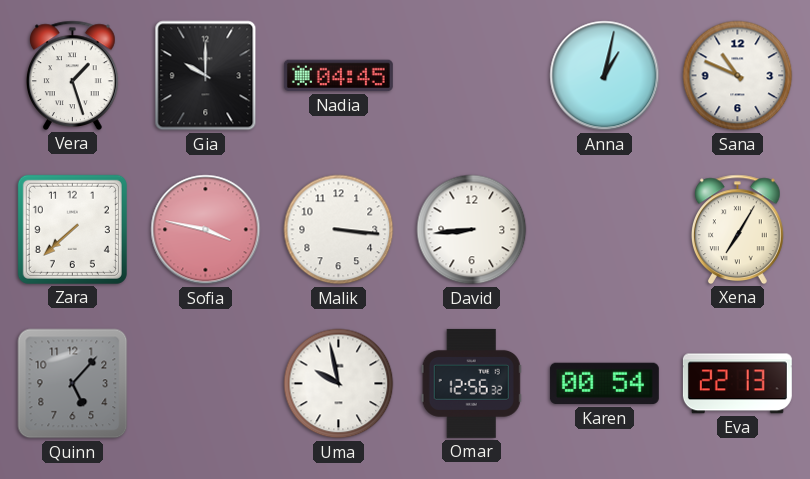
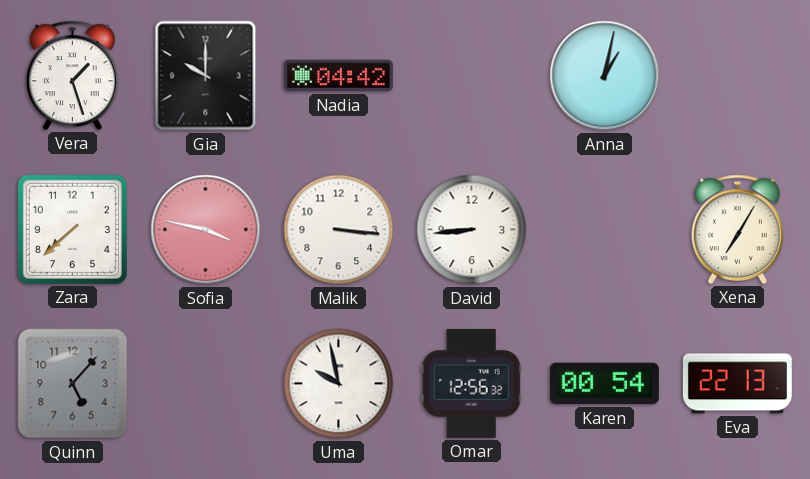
Nadia: 04:45 -> 04:42 (338, 76)
Sana: 10:49 -> none (738, 76)
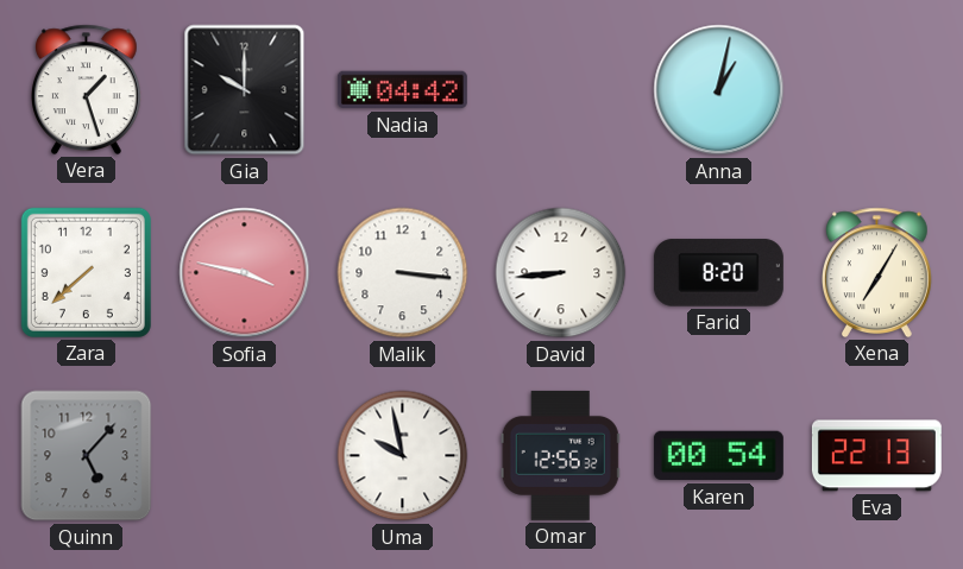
Farid: none -> 8:20 (718, 273)
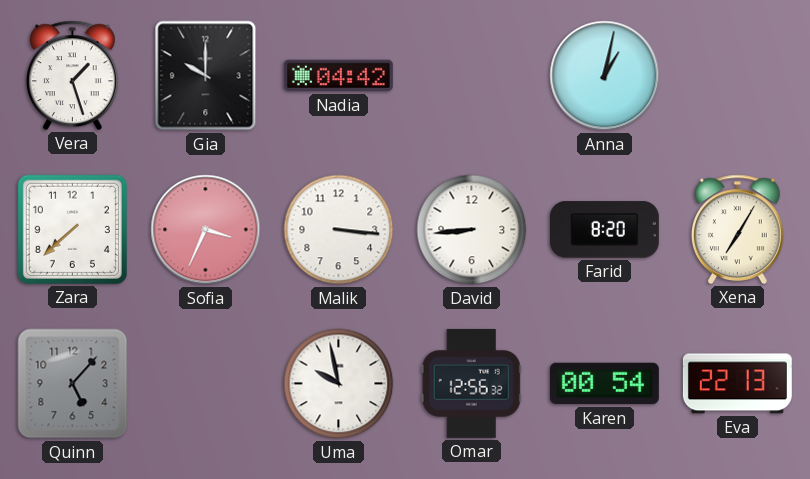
Sofia: 3:47 -> 3:34 (206, 230)
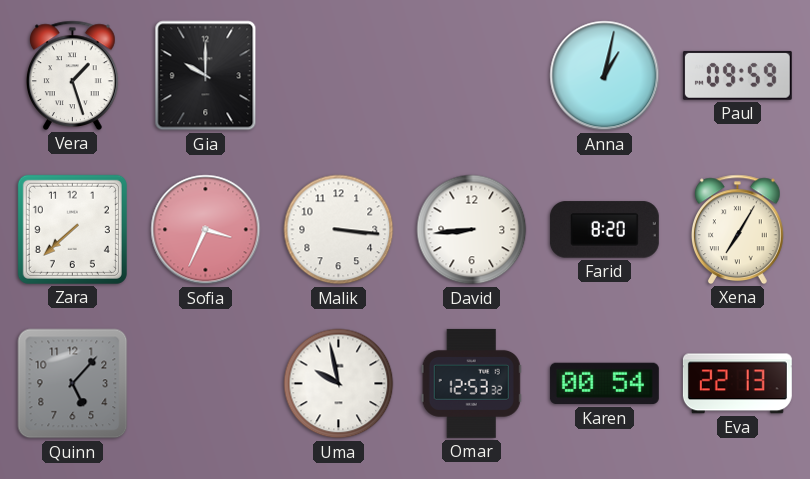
Nadia: 04:42 -> none (338, 76)
Paul: none -> 09:59 (737, 75)
Omar: 12:56 -> 12:53 (471, 383)
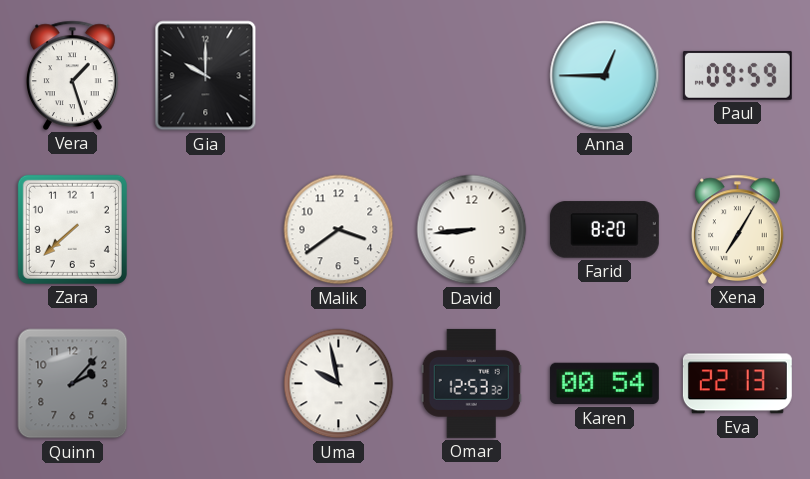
Anna: 1:02 -> 12:45 (605, 76)
Sofia: 3:34 -> none (206, 230)
Malik: 3:16 -> 3:39 (339, 230)
Quinn: 5:07 -> 2:07 (73, 384)
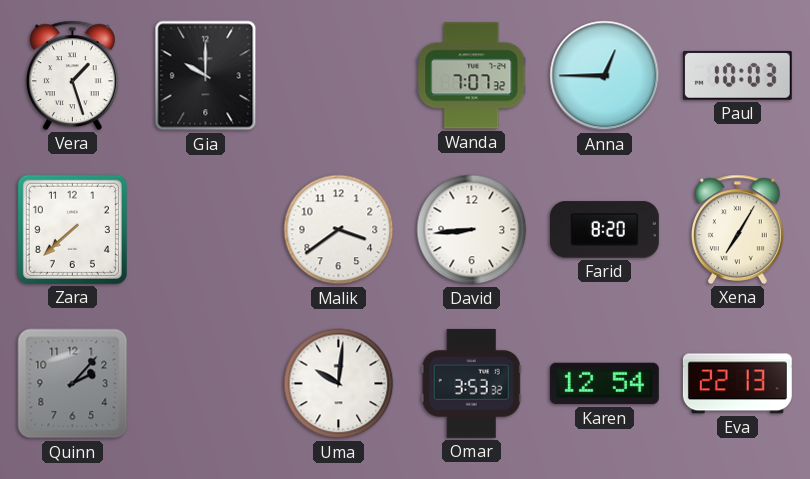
Wanda: none -> 7:07 (472, 76)
Paul: 09:59 -> 10:03 (737, 75)
Uma: 9:58 -> 10:01 (339, 384)
Omar: 12:53 -> 3:53 (471, 383)
Karen: 00:54 -> 12:54 (604, 384)
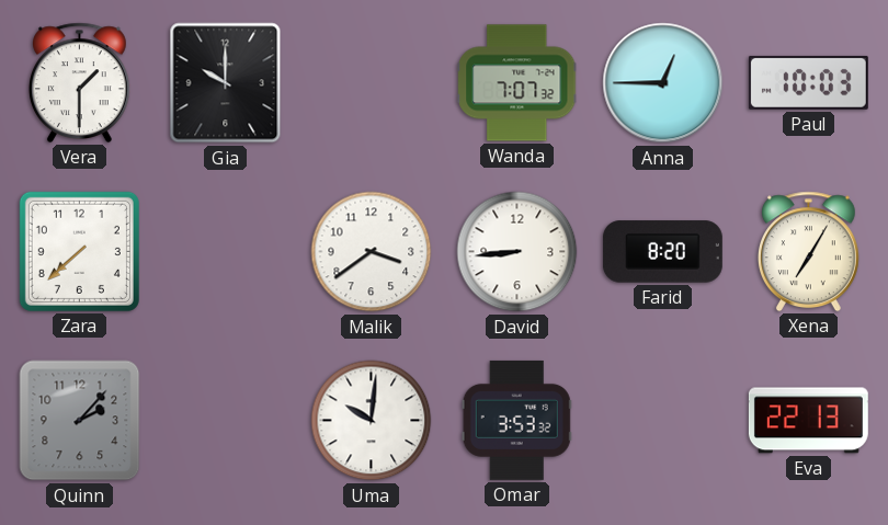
Vera: 1:27 -> 1:30 (79, 82)
Karen: 12:54 -> none (604, 384)
